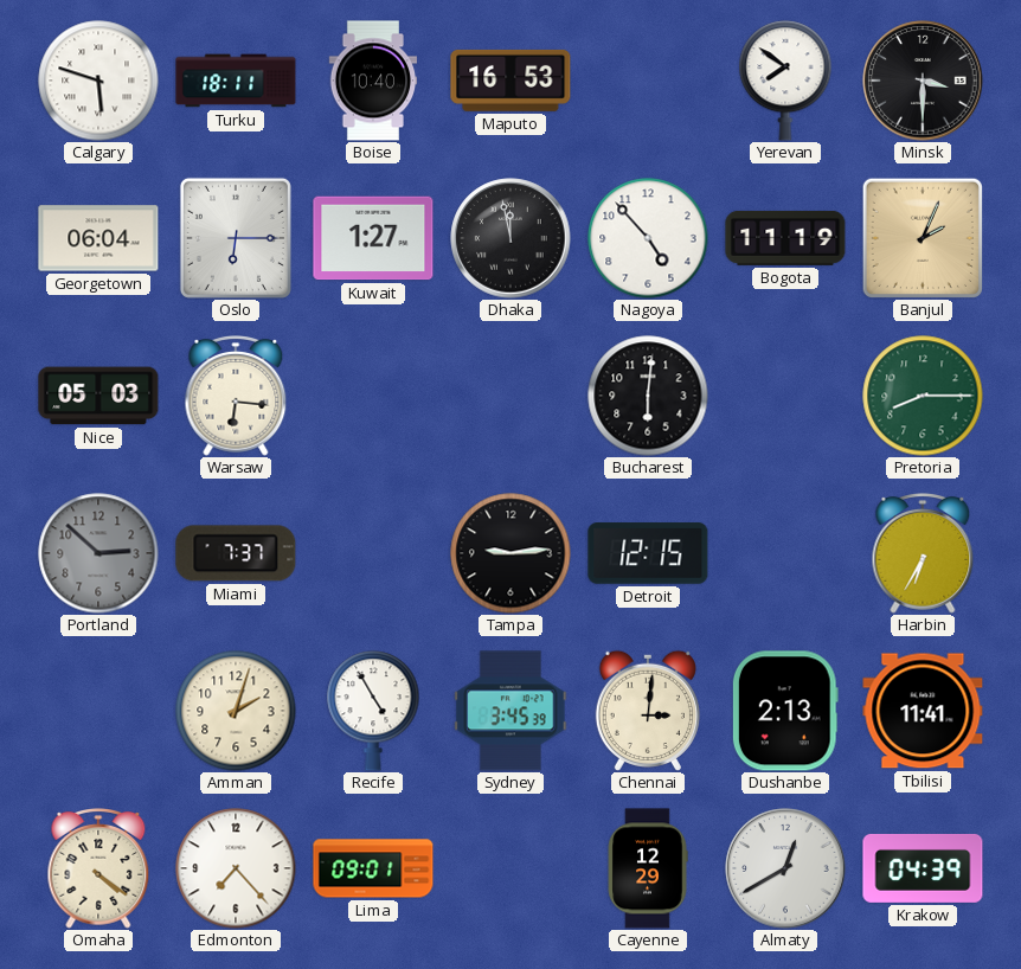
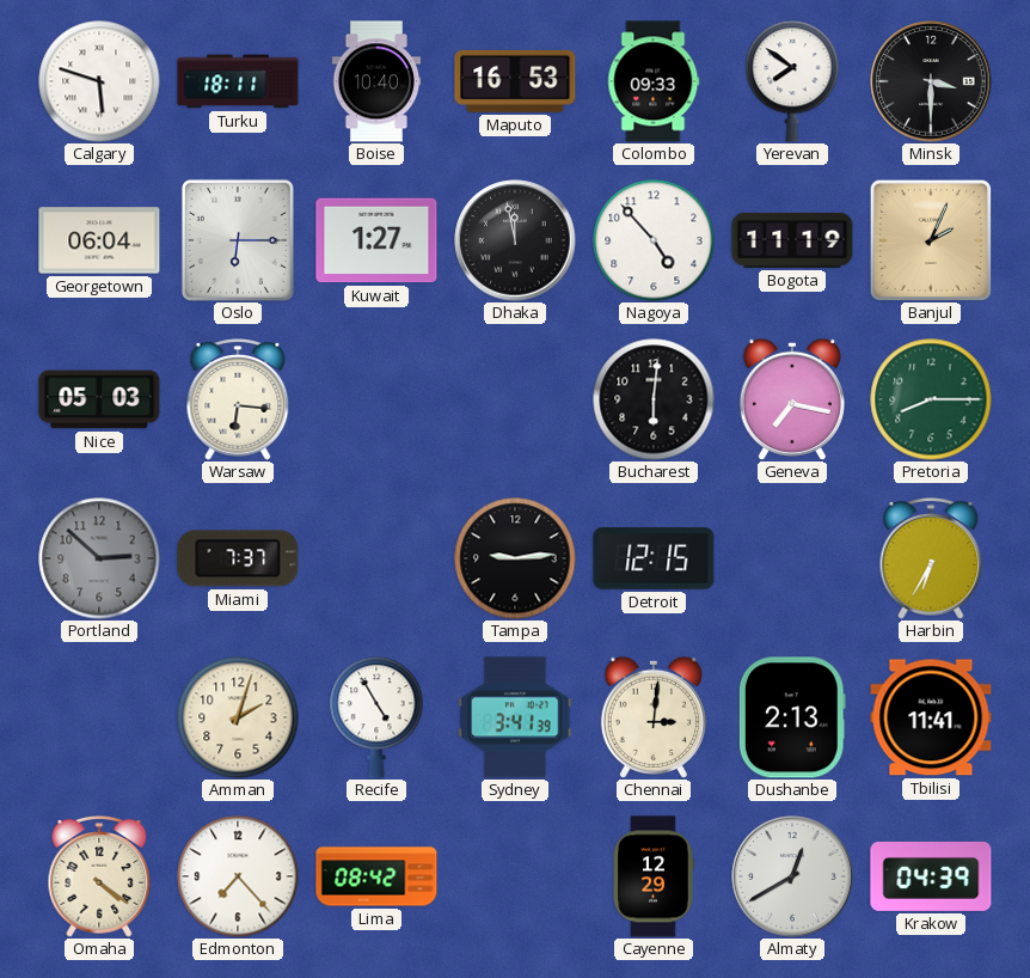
Colombo: none -> 09:33 (654, 81)
Geneva: none -> 7:17 (792, 399)
Sydney: 3:45 -> 3:41 (515, 717)
Lima: 09:01 -> 08:42 (376, 876)
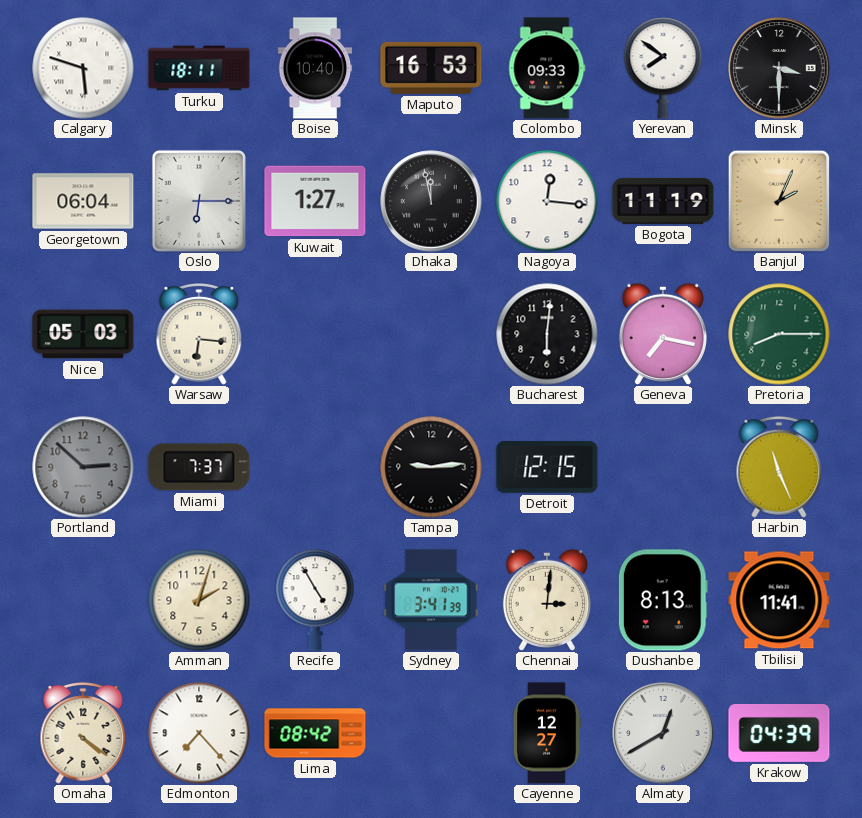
Nagoya: 4:53 -> 12:16 (547, 201)
Harbin: 6:35 -> 11:26 (779, 468)
Dushanbe: 2:13 -> 8:13 (663, 600)
Cayenne: 12:29 -> 12:27 (547, 733)
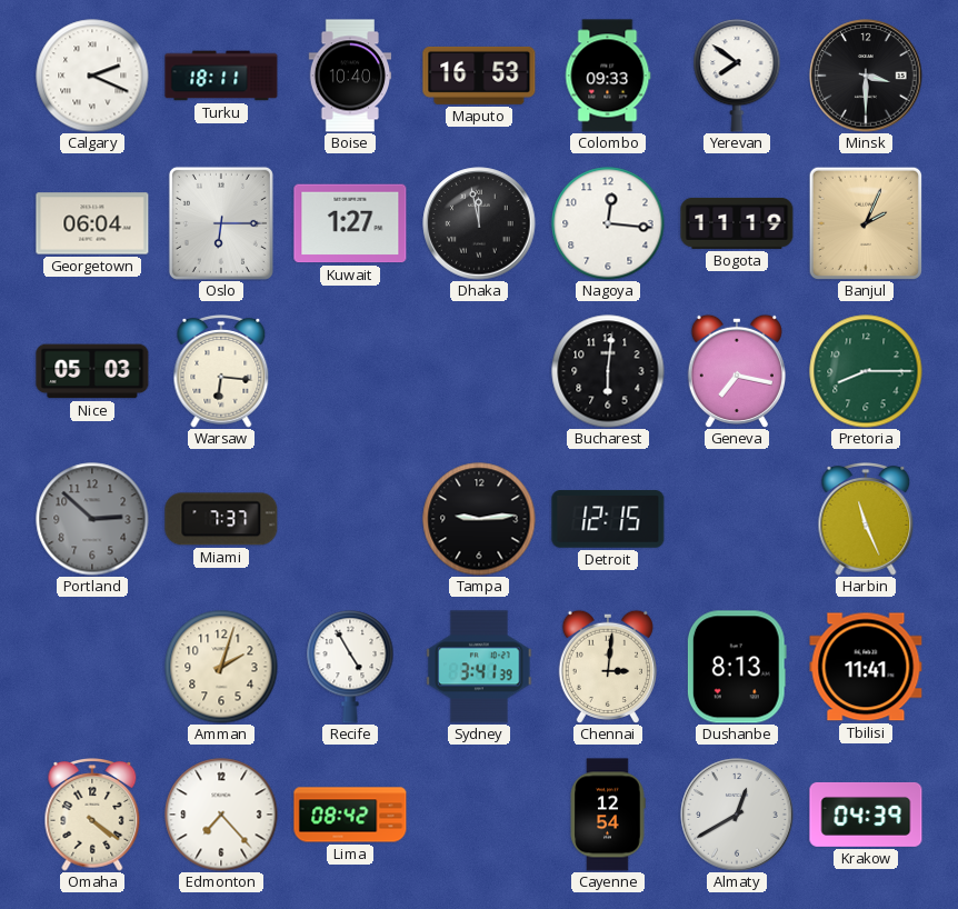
Calgary: 5:48 -> 2:19 (92, 76)
Cayenne: 12:27 -> 12:54 (608, 815)
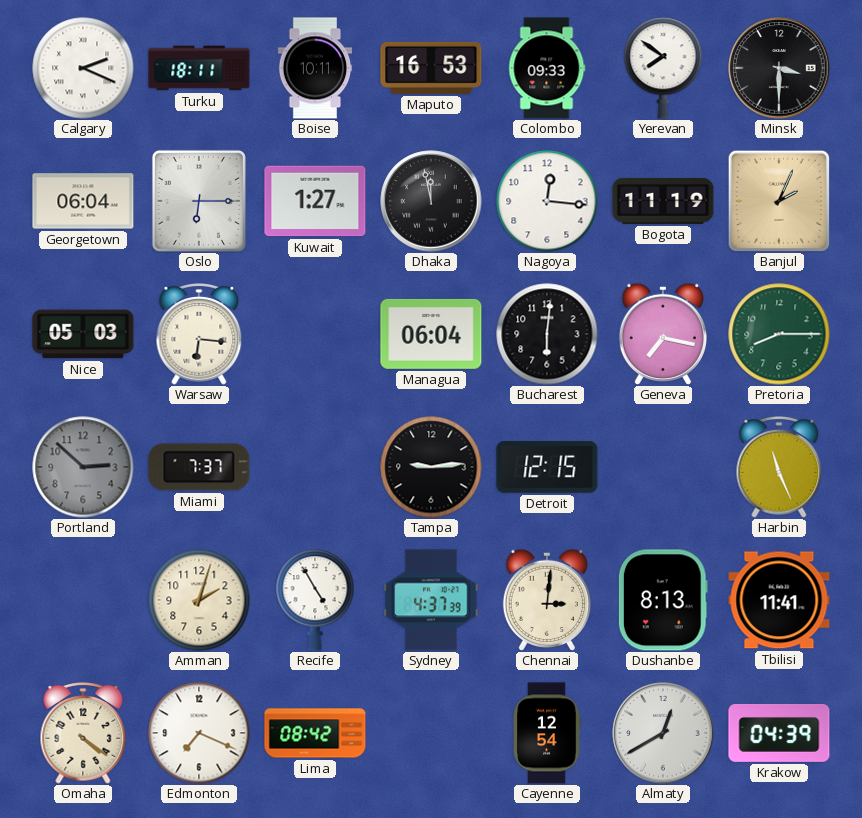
Boise: 10:40 -> 10:11 (315, 68)
Managua: none -> 06:04 (431, 334)
Sydney: 3:41 -> 4:37 (431, 600)
Edmonton: 7:23 -> 7:19 (199, 733)
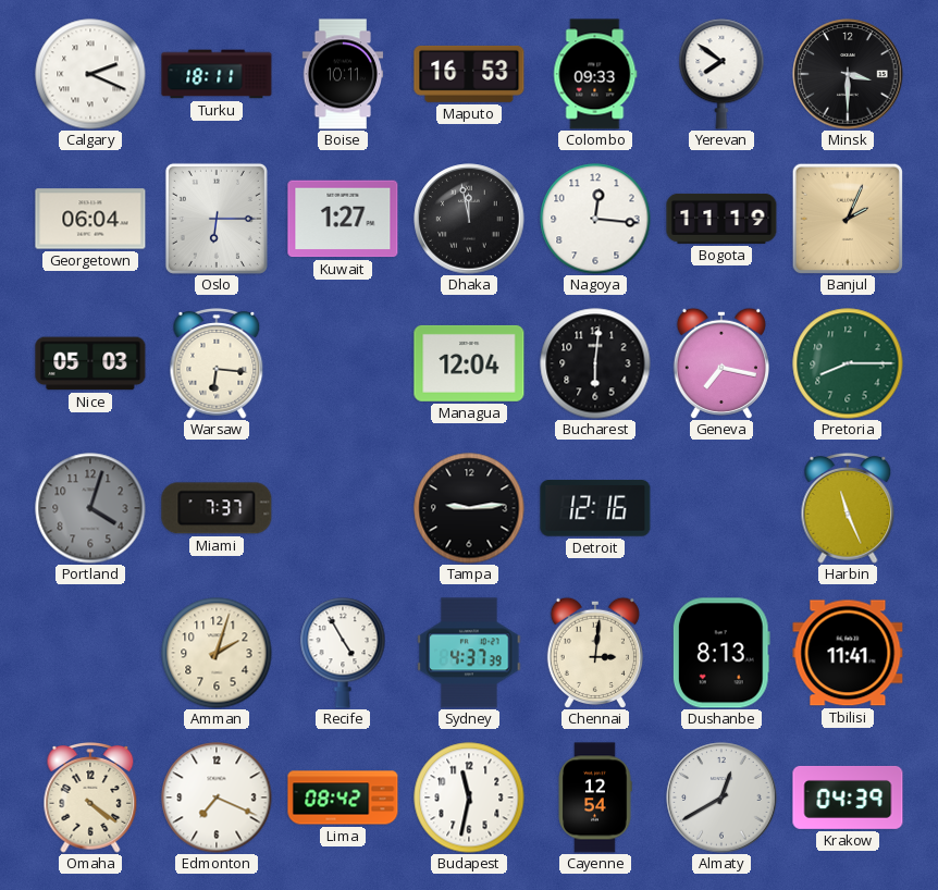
Managua: 06:04 -> 12:04 (469, 363)
Portland: 2:52 -> 4:03 (90, 508)
Detroit: 12:15 -> 12:16 (595, 508)
Budapest: none -> 11:32 (469, 798)
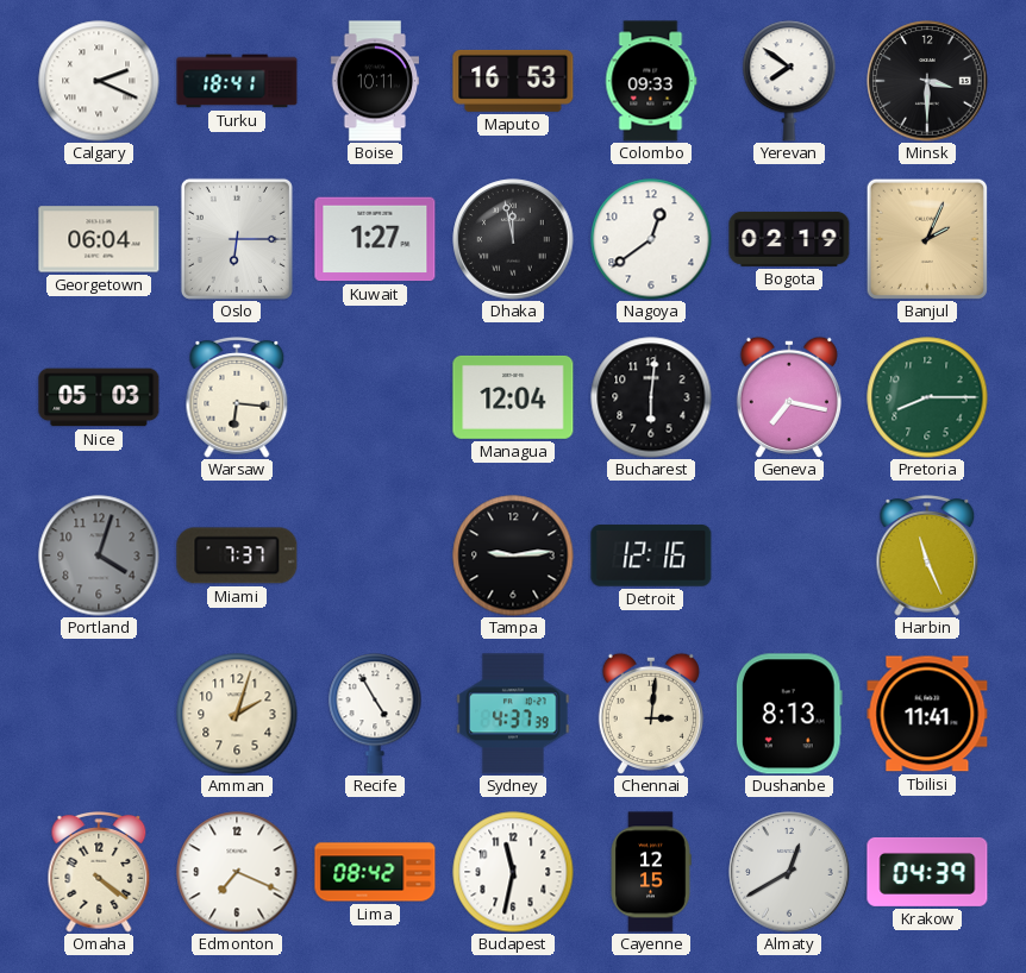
Turku: 18:11 -> 18:41 (237, 81)
Nagoya: 12:16 -> 12:39 (651, 239)
Bogota: 11:19 -> 02:19 (789, 239)
Cayenne: 12:54 -> 12:15 (651, 872)
